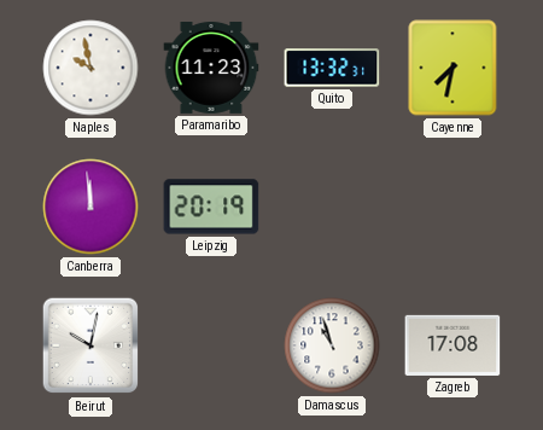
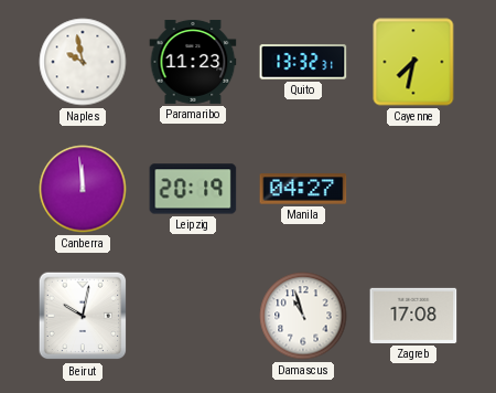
Manila: none -> 04:27 (303, 189)
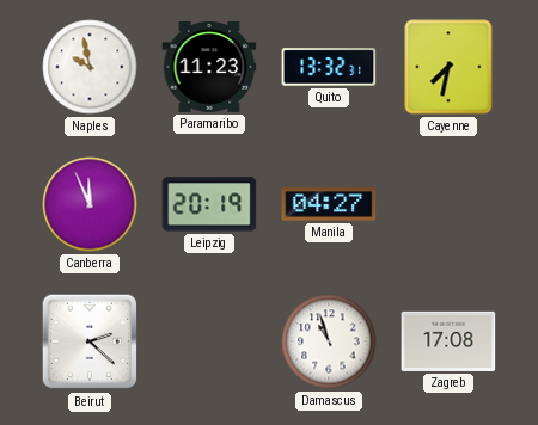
Canberra: 11:59 -> 11:56 (90, 204)
Beirut: 10:02 -> 2:22 (90, 341)
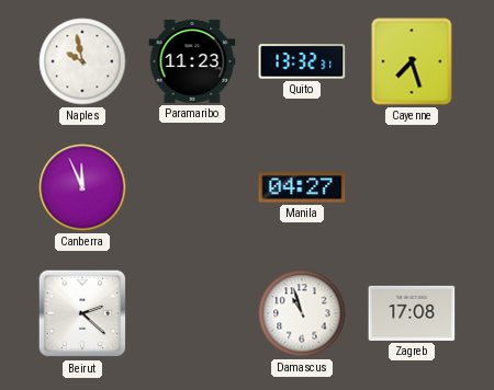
Cayenne: 7:32 -> 7:27 (412, 61)
Leipzig: 20:19 -> none (209, 204)
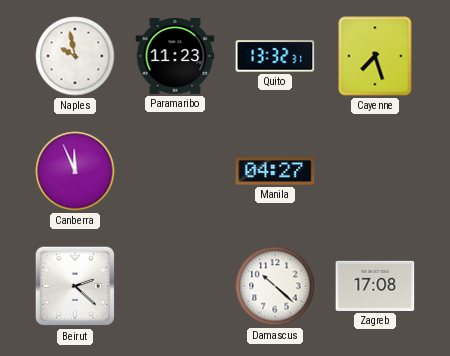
Damascus: 10:57 -> 10:22 (275, 286)
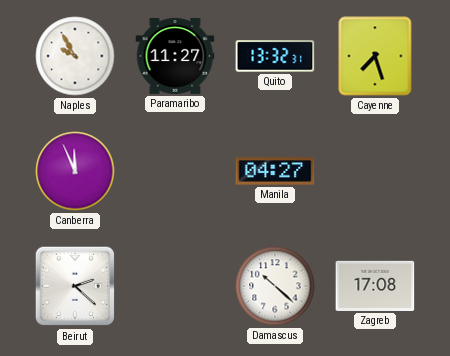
Naples: 9:58 -> 9:55 (75, 56)
Paramaribo: 11:23 -> 11:27 (175, 56)
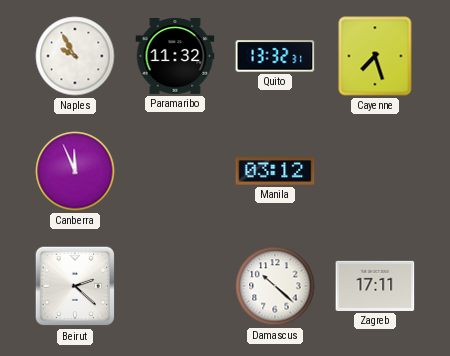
Paramaribo: 11:27 -> 11:32 (175, 56)
Manila: 04:27 -> 03:12 (275, 171)
Zagreb: 17:08 -> 17:11 (375, 286)
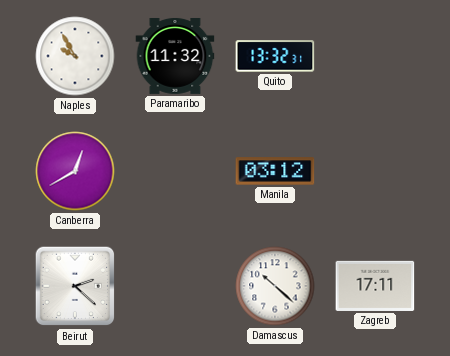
Cayenne: 7:27 -> none (375, 56)
Canberra: 11:56 -> 12:40 (75, 171)
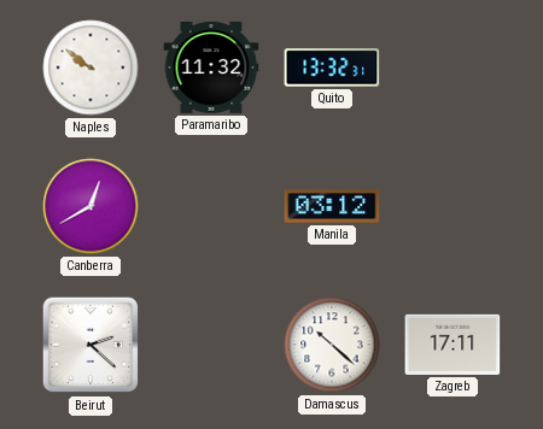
Naples: 9:55 -> 9:51 (91, 67)
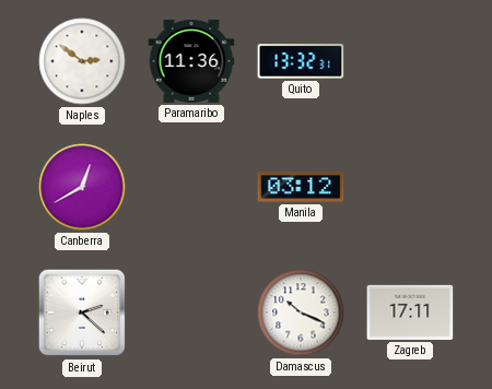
Naples: 9:51 -> 2:51 (82, 61)
Paramaribo: 11:32 -> 11:36 (191, 61)
Damascus: 10:22 -> 10:19 (301, 313)
